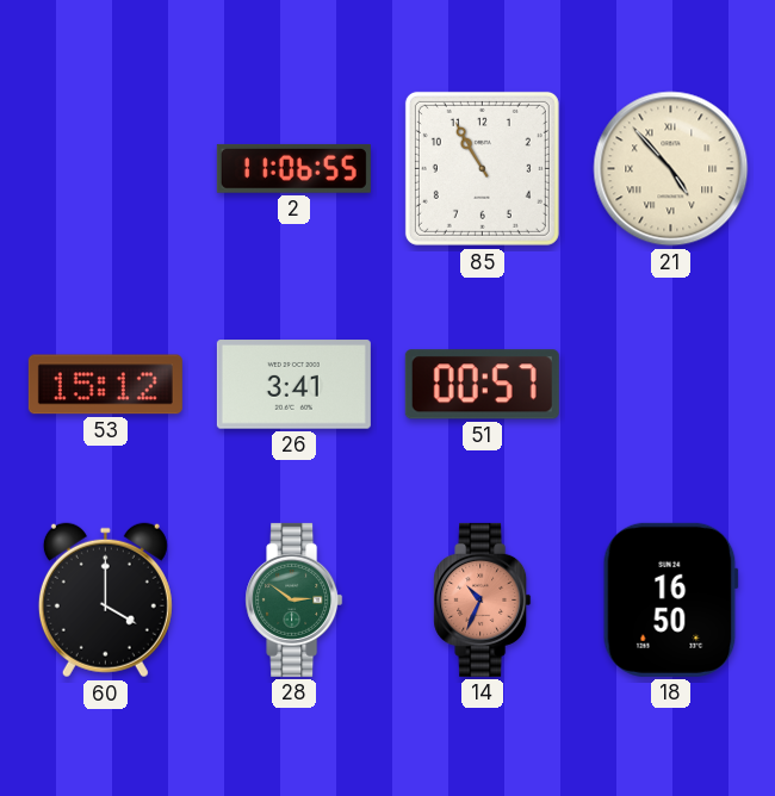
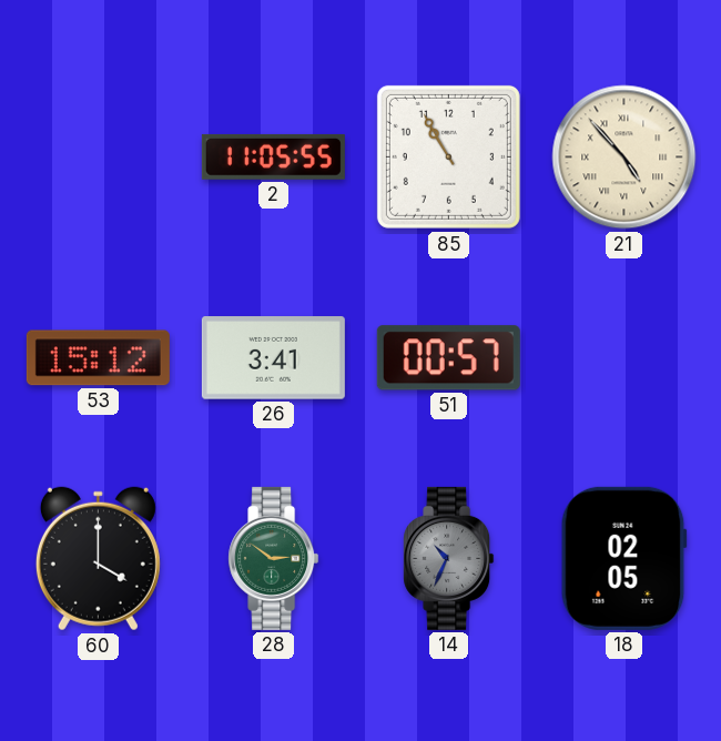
2: 11:06 -> 11:05 (273, 156)
14 dial: salmon -> grey (449, 558)
18: 16:50 -> 02:05 (623, 558)
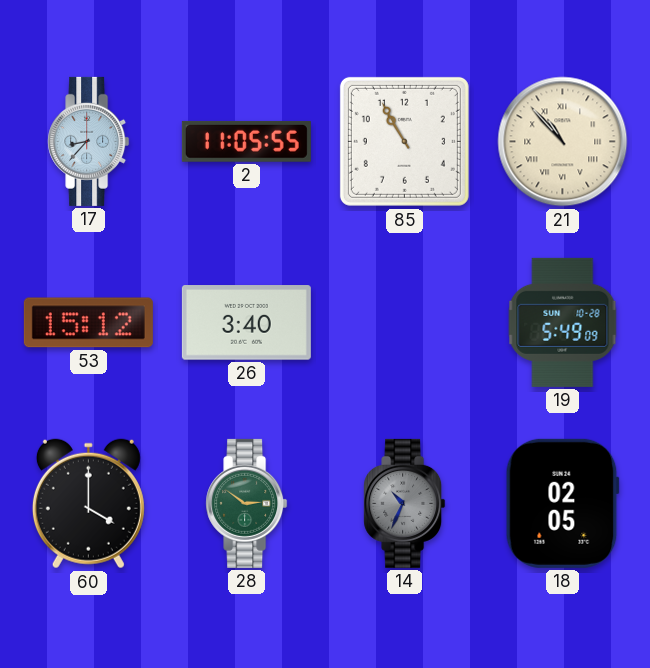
17: none -> 8:37 (89, 141)
21: 4:53 -> 10:53 (563, 142)
26: 3:41 -> 3:40 (246, 323)
51: 00:57 -> none (448, 358)
19: none -> 5:49 (563, 322)
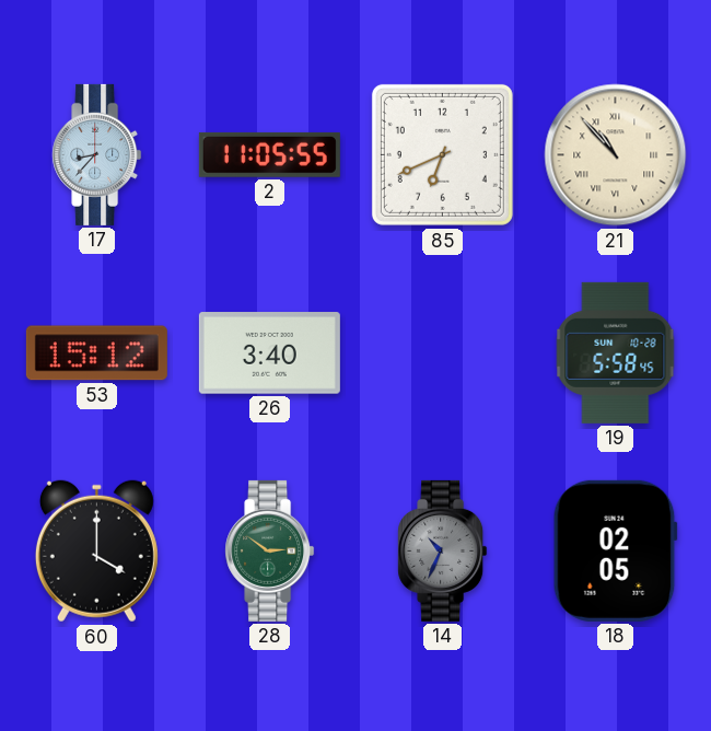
85: 10:55 -> 6:41 (442, 154)
19: 5:49 -> 5:58 (616, 352)
